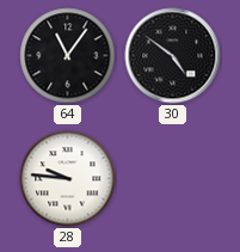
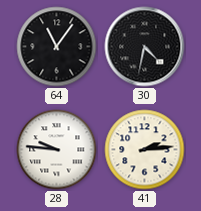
30: 4:51 -> 4:32 (145, 47)
41: none -> 2:14 (145, 150)
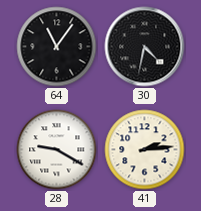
28: 9:46 -> 9:20 (57, 150)
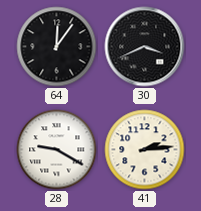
64: 11:06 -> 12:06 (57, 47)
30: 4:32 -> 3:41 (145, 47)
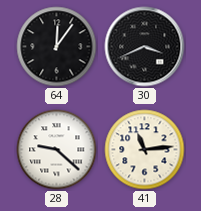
28: 9:20 -> 9:22 (57, 150)
41: 2:14 -> 11:14 (145, 150)
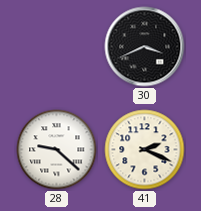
64: 12:06 -> none (57, 47)
41: 11:14 -> 2:19 (145, 150)
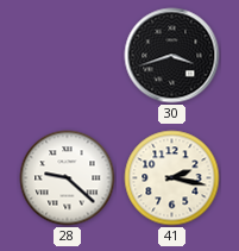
30: 3:41 -> 3:42 (172, 56)
41: 2:19 -> 2:17 (172, 178)
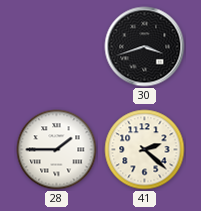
28: 9:22 -> 1:45 (57, 150)
41: 2:17 -> 2:22 (145, 150)
